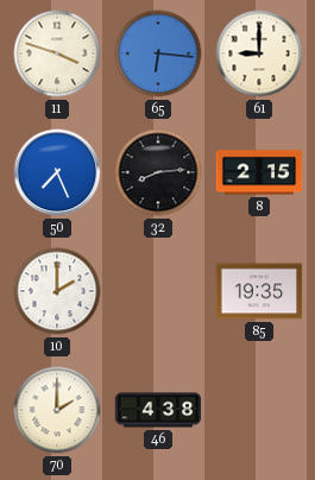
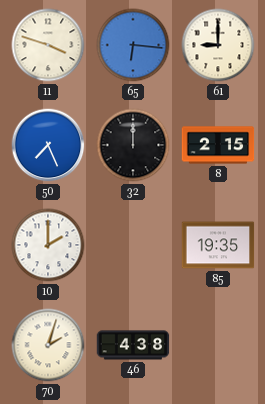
32: 8:14 -> 12:00 (133, 145)
70: 2:00 -> 2:03 (48, 345)
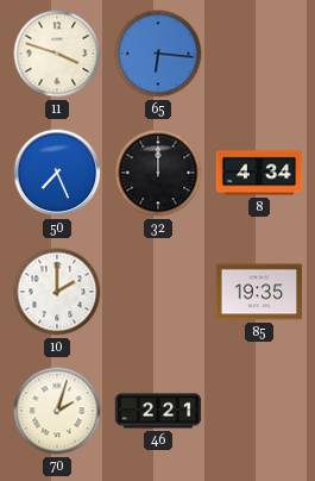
61: 9:00 -> none (218, 45)
8: 2:15 -> 4:34 (259, 173)
46: 4:38 -> 2:21 (158, 411)
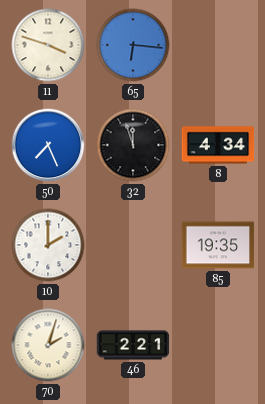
32: 12:00 -> 11:57 (133, 145)
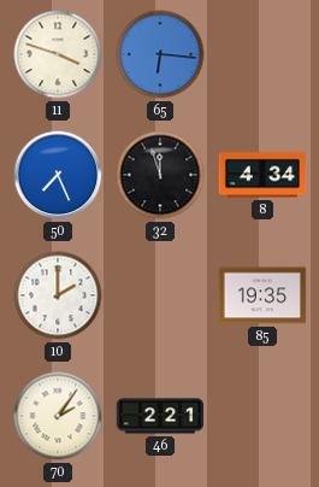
70: 2:03 -> 2:06 (58, 416)
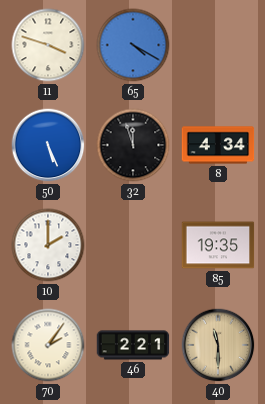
65: 6:16 -> 4:20 (133, 45)
50: 7:26 -> 5:26 (48, 145)
40: none -> 11:30 (218, 345)
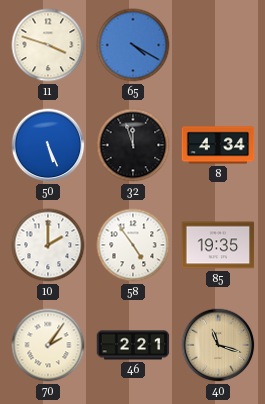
58: none -> 4:54 (133, 245)
40: 11:30 -> 11:18 (218, 345)
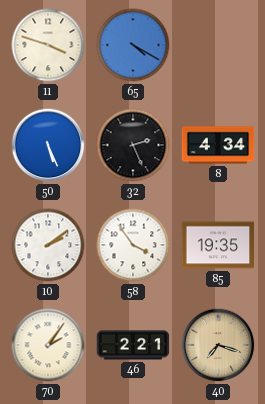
32: 11:57 -> 2:26 (133, 145)
10: 2:00 -> 2:09 (48, 245)
58: 4:54 -> 3:54 (133, 245)
40: 11:18 -> 7:18 (218, 345)
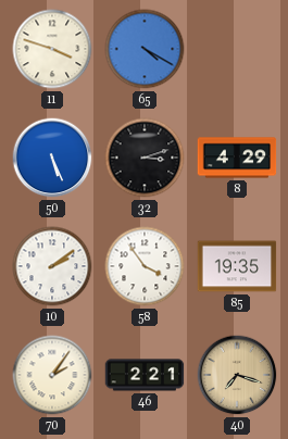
32: 2:26 -> 3:12 (145, 158)
8: 4:34 -> 4:29 (237, 158)
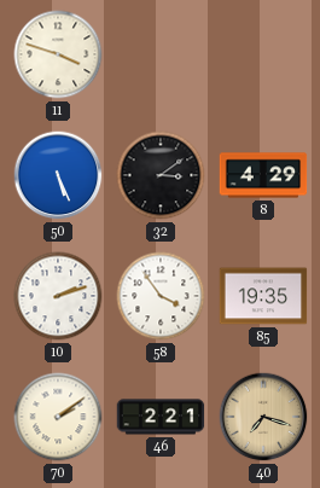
65: 4:20 -> none (145, 49)
32: 3:12 -> 3:09 (161, 175)
10: 2:09 -> 2:12 (58, 296)
70: 2:06 -> 2:09 (58, 417)
